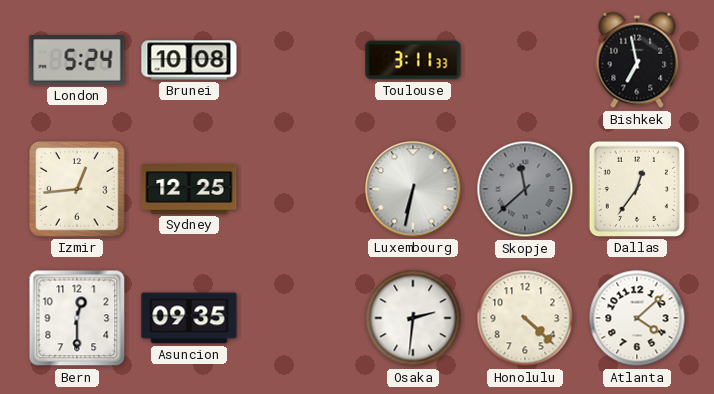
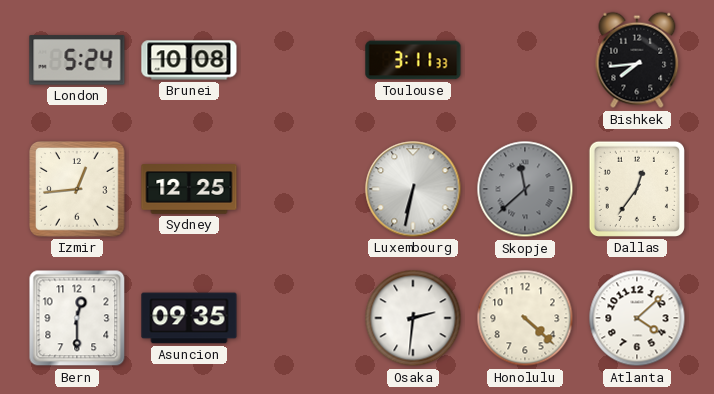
Bishkek: 6:58 -> 7:44 (637, 60)
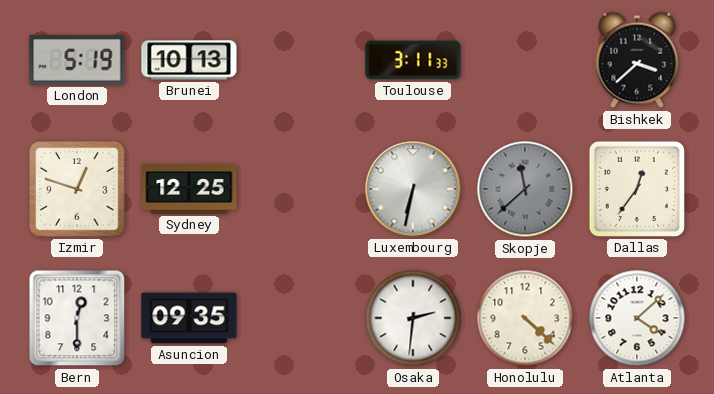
London: 5:24 -> 5:19 (77, 60)
Brunei: 10:08 -> 10:13 (189, 60)
Bishkek: 7:44 -> 3:38 (637, 60)
Izmir: 12:44 -> 12:48 (77, 189)
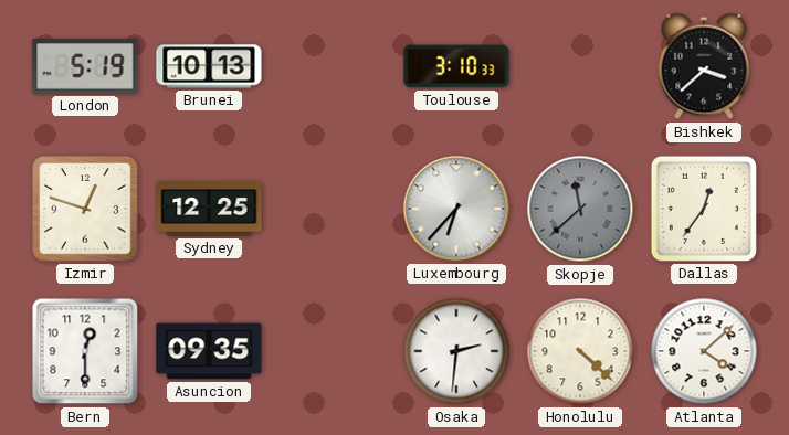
Toulouse: 3:11 -> 3:10 (456, 66)
Luxembourg: 6:32 -> 6:37 (456, 209)
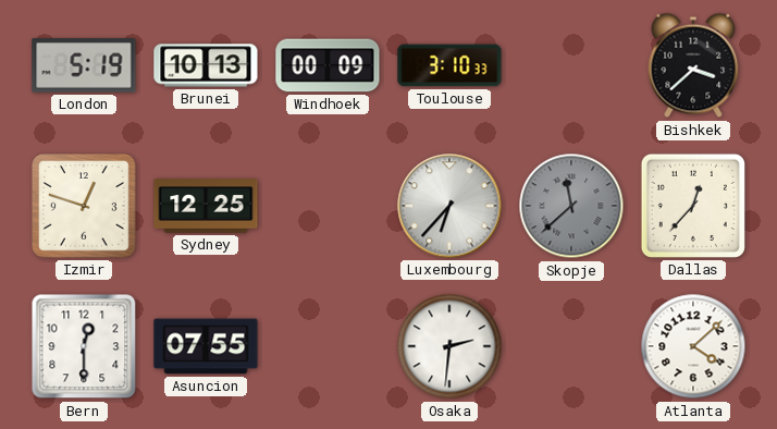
Windhoek: none -> 00:09 (328, 65)
Dallas: 12:36 -> 12:37 (693, 206)
Asuncion: 09:35 -> 07:55 (206, 346)
Honolulu: 4:22 -> none (580, 351)
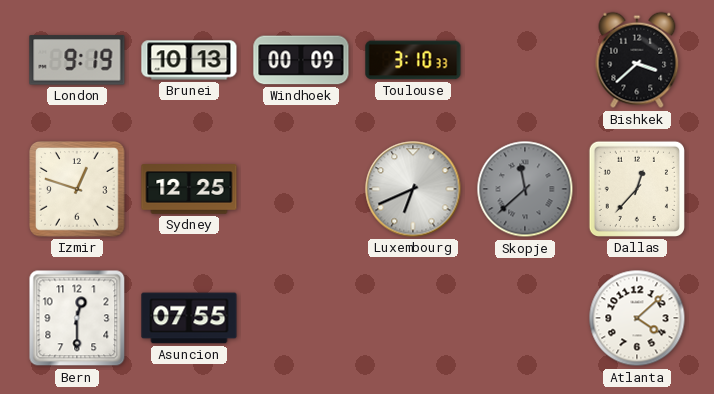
London: 5:19 -> 9:19 (77, 60)
Luxembourg: 6:37 -> 6:41 (413, 189)
Osaka: 2:31 -> none (449, 346)
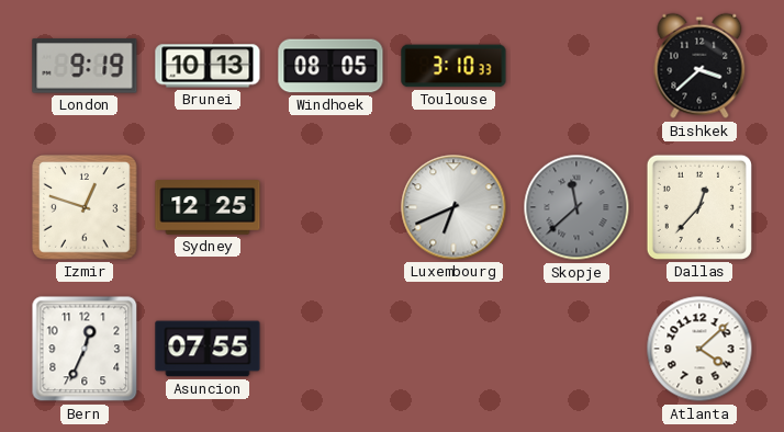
Windhoek: 00:09 -> 08:05 (331, 66)
Bern: 12:30 -> 12:34 (85, 349)
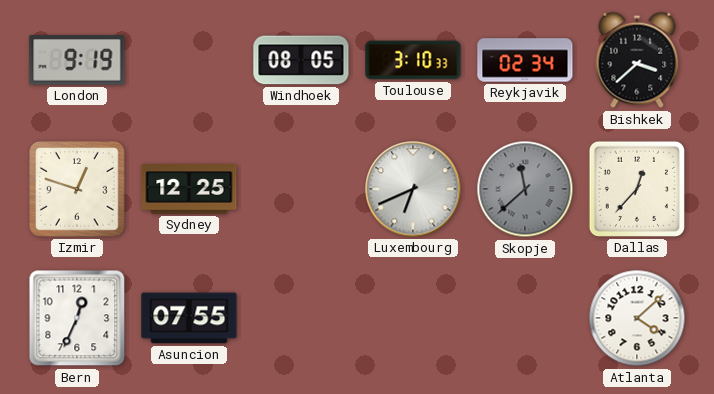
Brunei: 10:13 -> none (208, 66)
Reykjavik: none -> 02:34 (525, 60)
